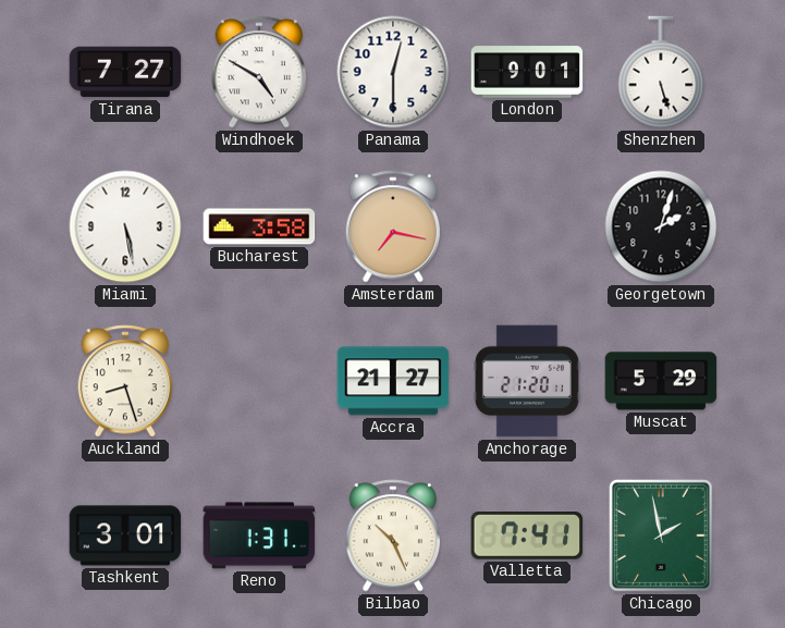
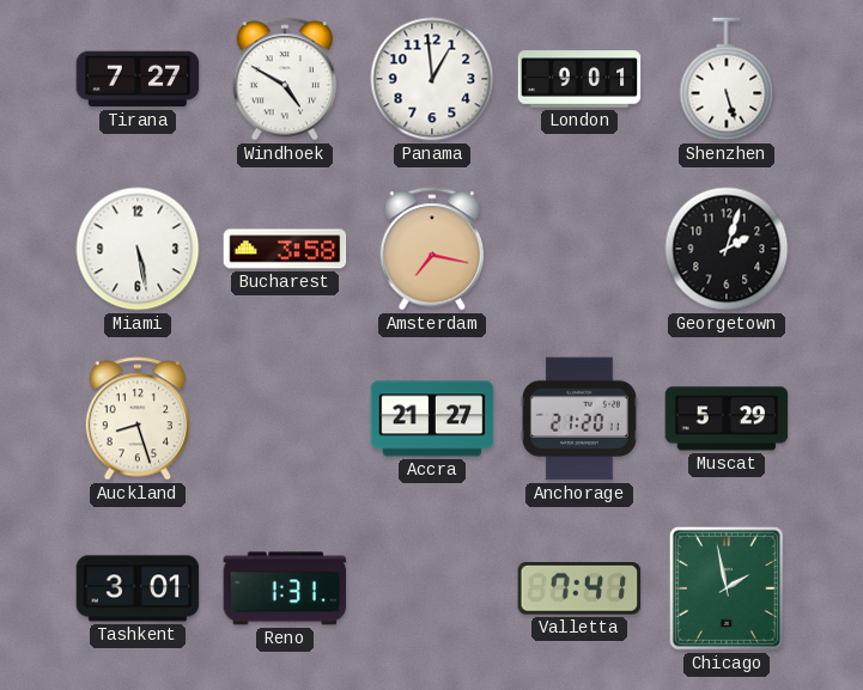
Panama: 12:30 -> 12:59 (432, 79)
Bilbao: 10:26 -> none (393, 535)
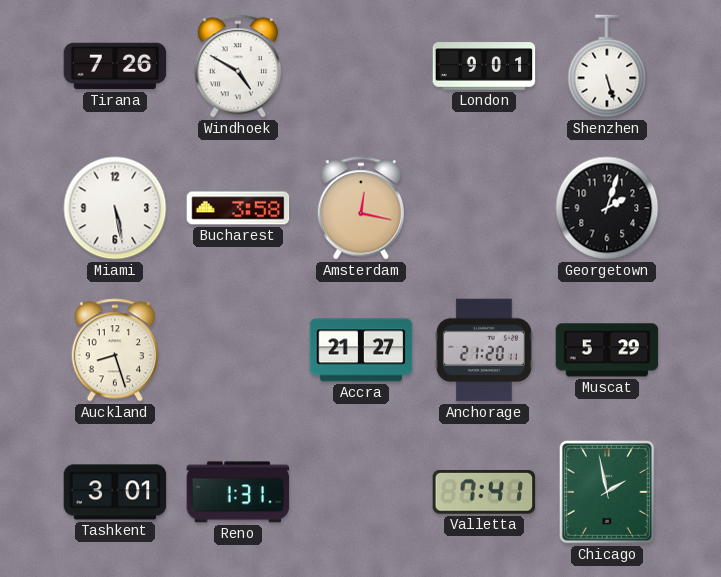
Tirana: 7:27 -> 7:26 (115, 66)
Panama: 12:59 -> none (432, 79)
Amsterdam: 7:17 -> 12:17 (361, 208)
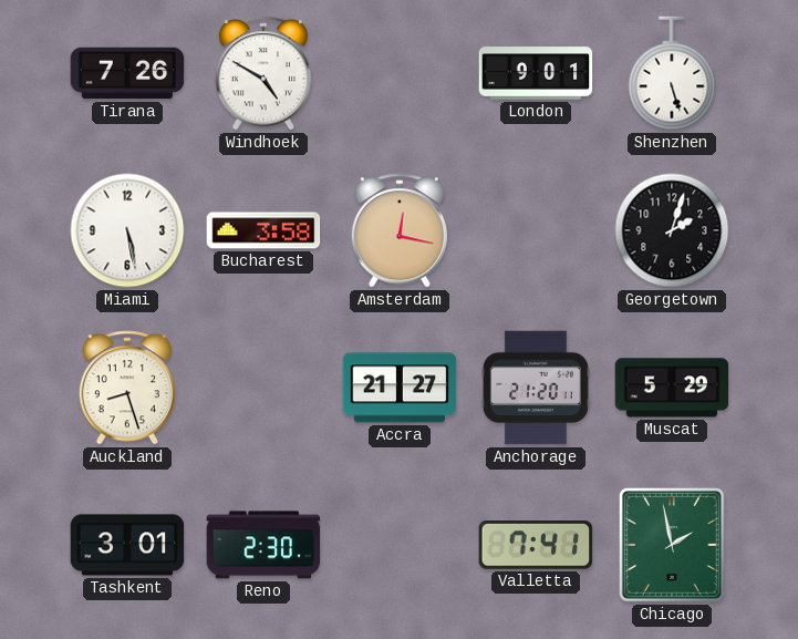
Reno: 1:31 -> 2:30 (263, 545)
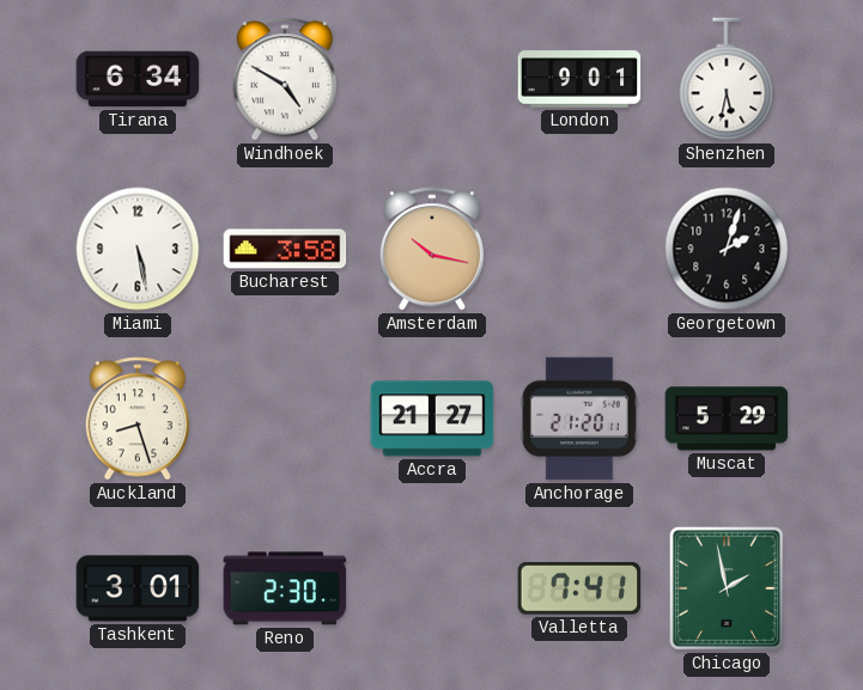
Tirana: 7:26 -> 6:34 (138, 79)
Shenzhen: 5:27 -> 5:32 (727, 79)
Amsterdam: 12:17 -> 10:17 (432, 249)
